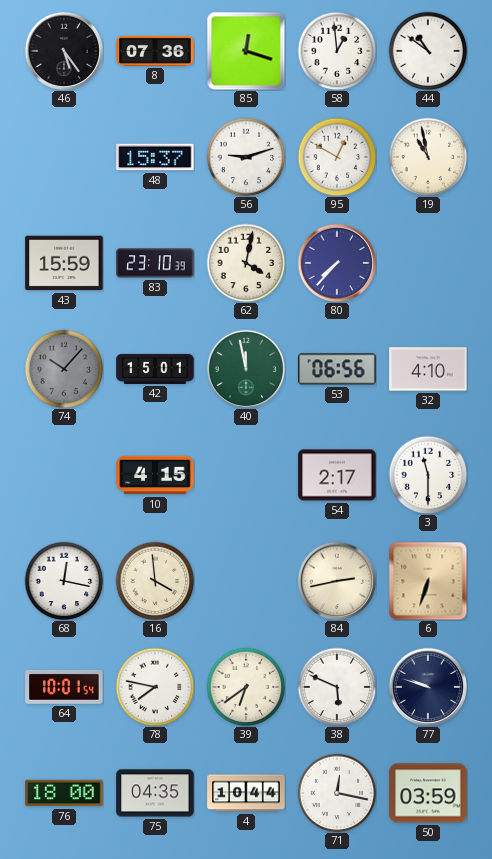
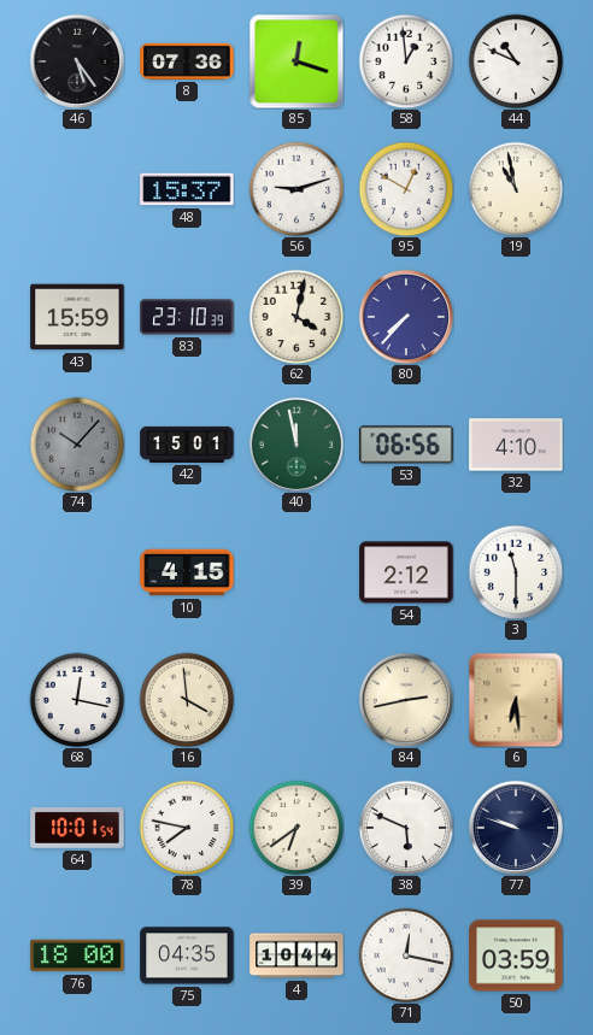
44: 10:51 -> 10:49 (516, 61)
54: 2:17 -> 2:12 (406, 572)
6: 6:33 -> 6:29 (516, 700)
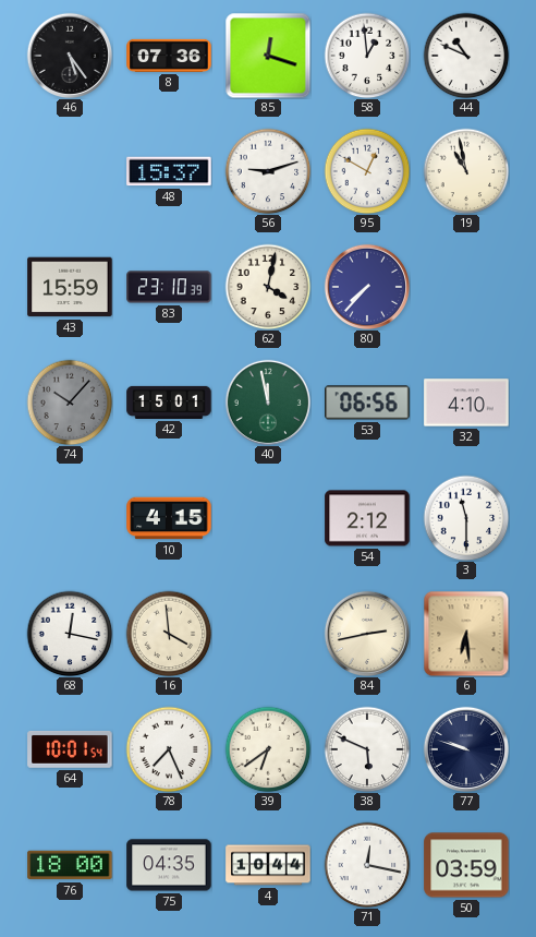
78: 7:47 -> 7:26 (169, 749)
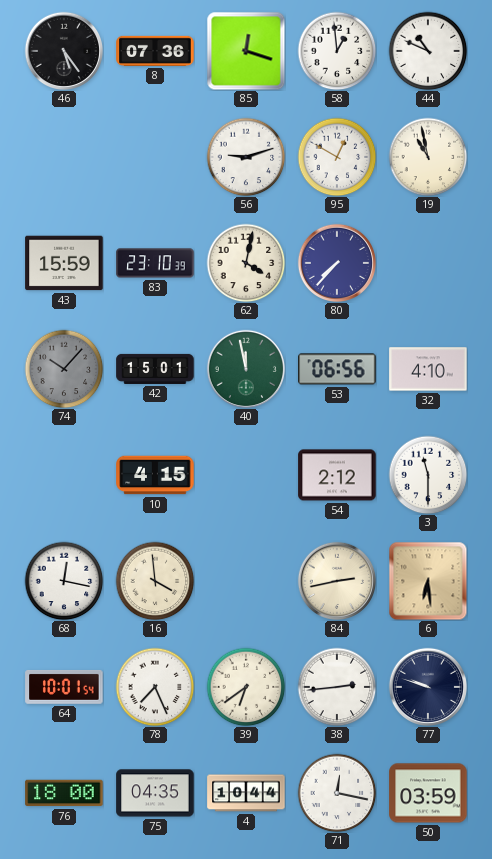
48: 15:37 -> none (169, 171)
38: 5:49 -> 2:44 (337, 687)
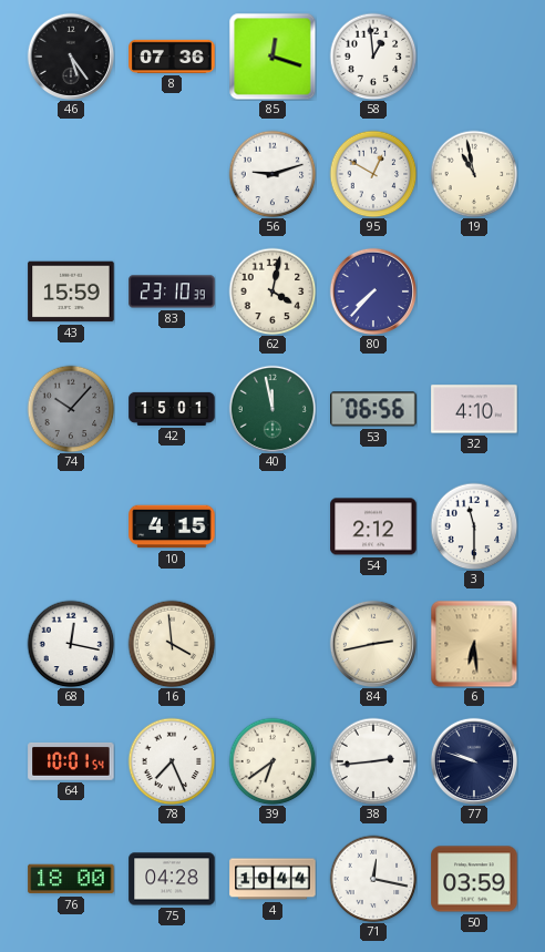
44: 10:49 -> none (428, 51)
75: 04:35 -> 04:28 (172, 879)
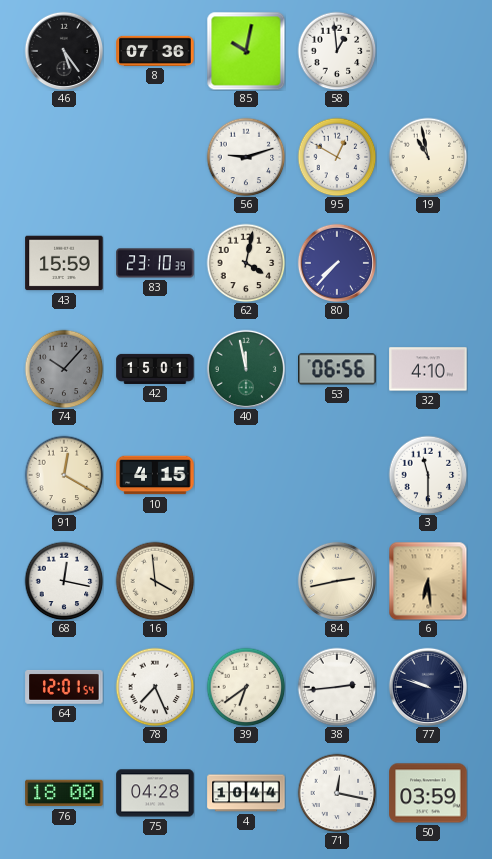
85: 12:18 -> 10:02 (246, 51)
91: none -> 12:20 (64, 475)
54: 2:12 -> none (373, 526)
64: 10:01 -> 12:01 (64, 687)
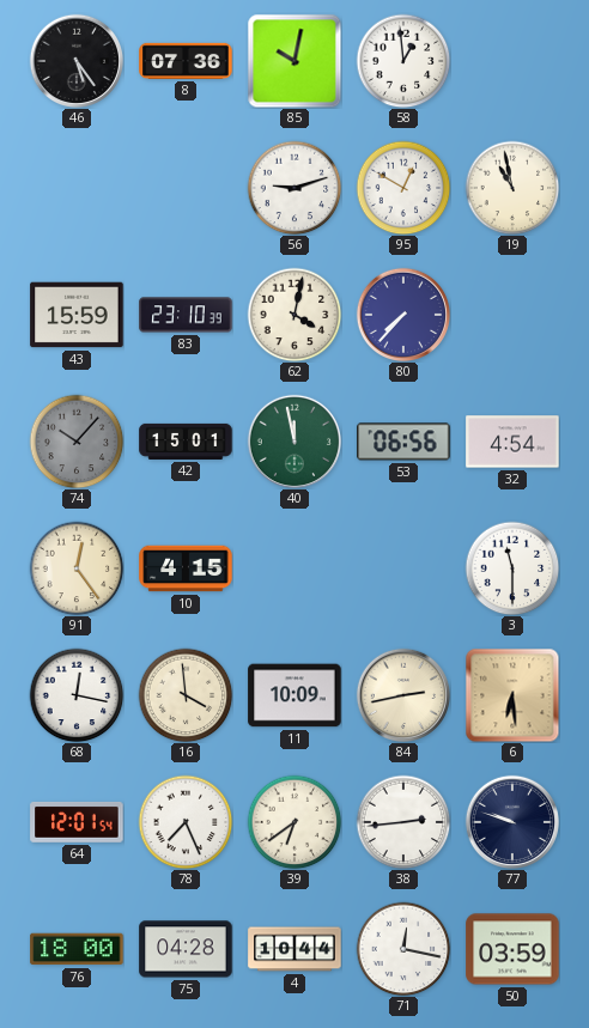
32: 4:10 -> 4:54 (512, 442)
91: 12:20 -> 12:24 (77, 568)
11: none -> 10:09 (294, 695)
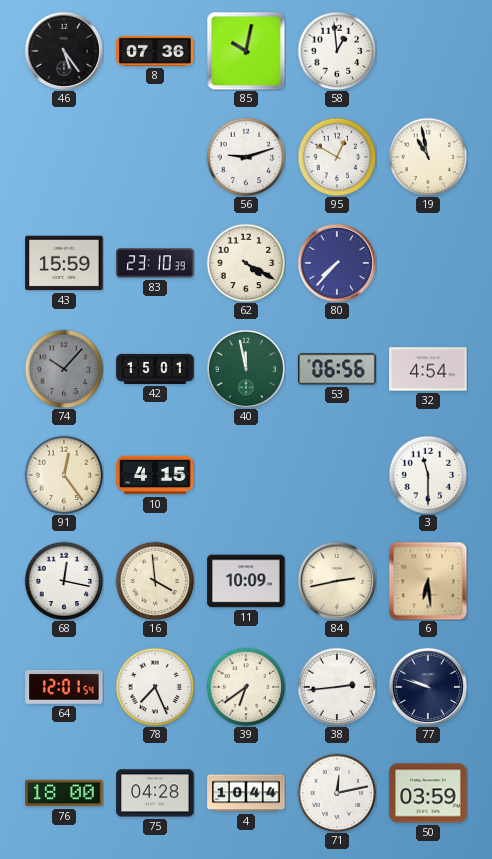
62: 4:02 -> 4:20 (246, 263)
71: 12:17 -> 12:13 (337, 793)
